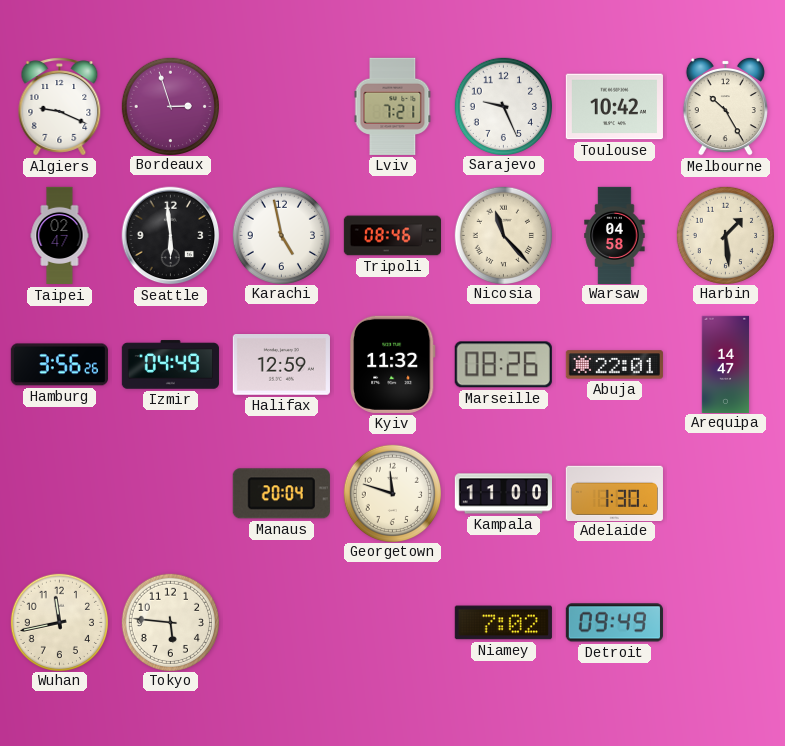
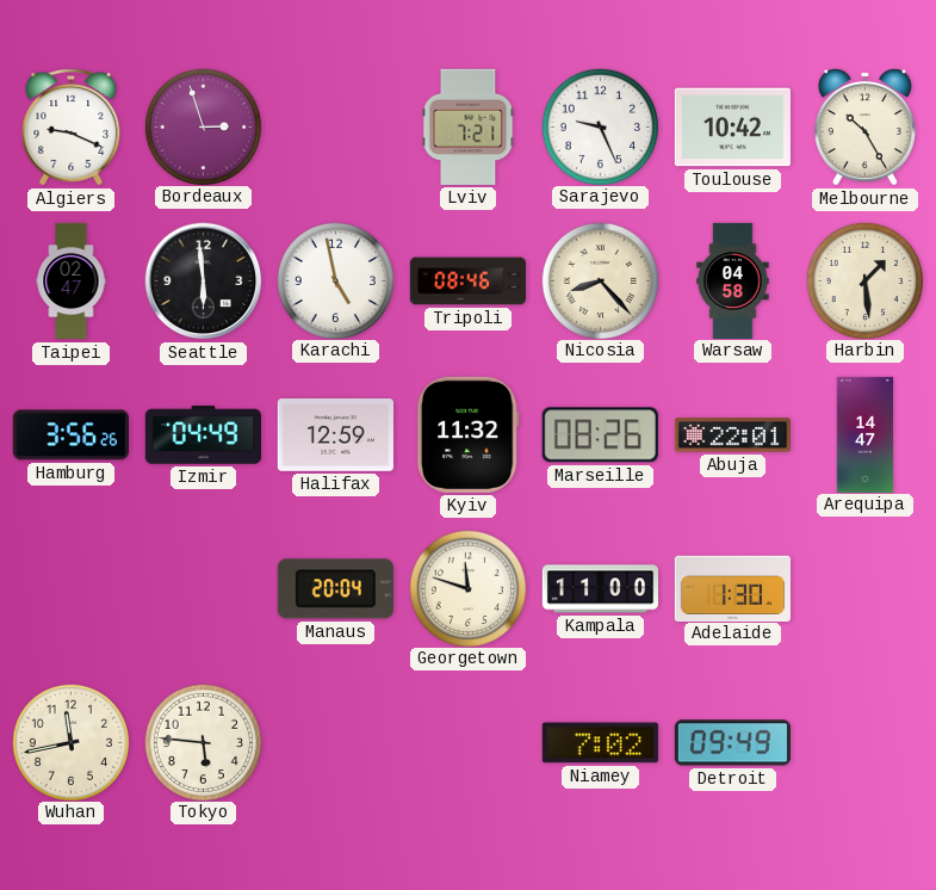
Nicosia: 11:23 -> 8:23 (600, 280)
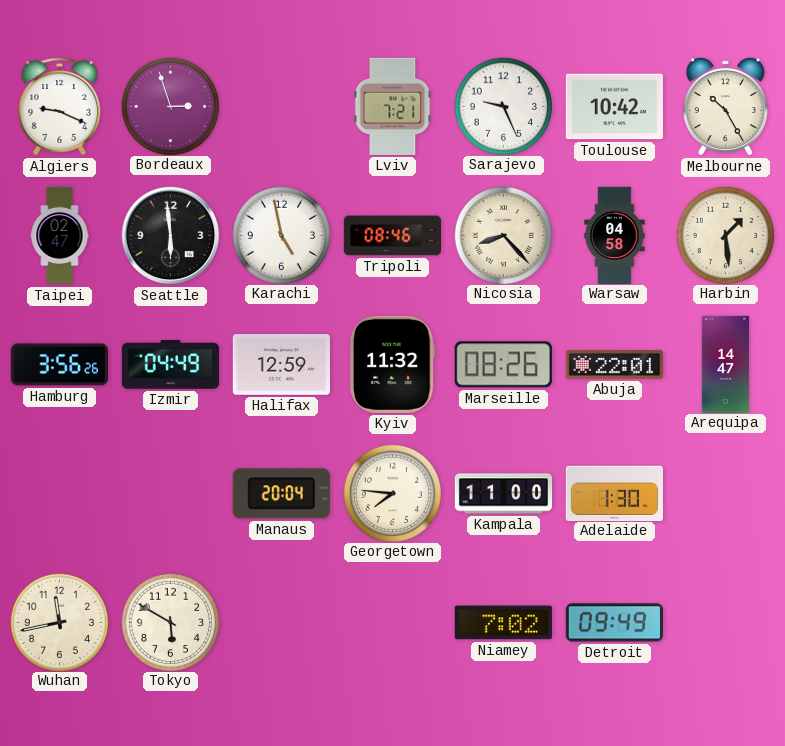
Georgetown: 11:48 -> 7:46 (392, 493)
Tokyo: 5:46 -> 5:50 (170, 622)
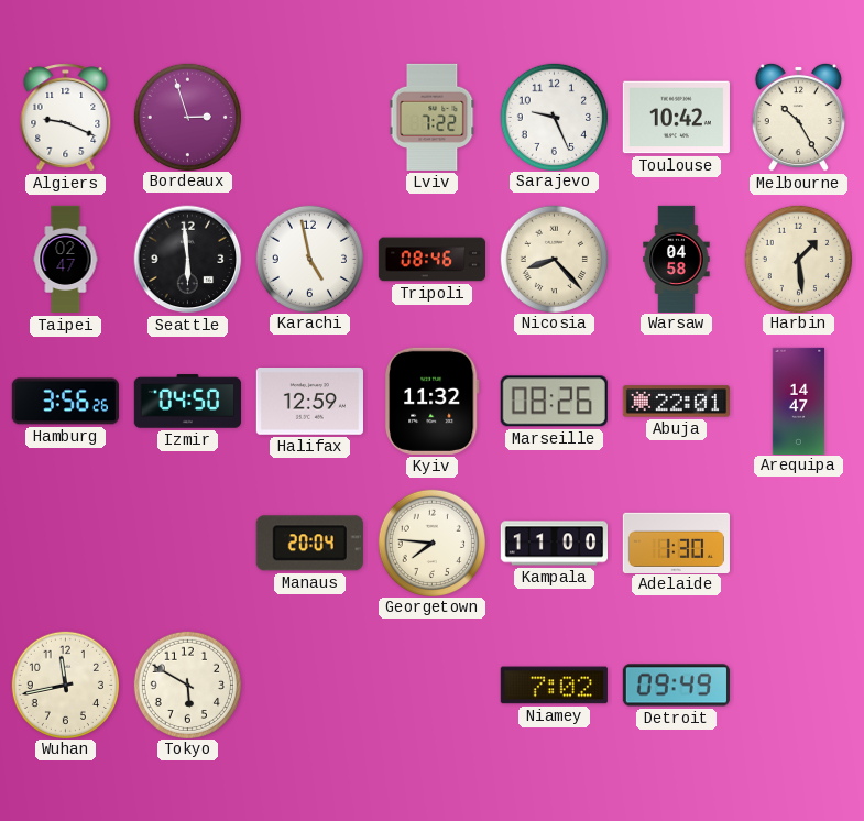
Lviv: 7:21 -> 7:22 (433, 117)
Izmir: 04:49 -> 04:50 (187, 402)
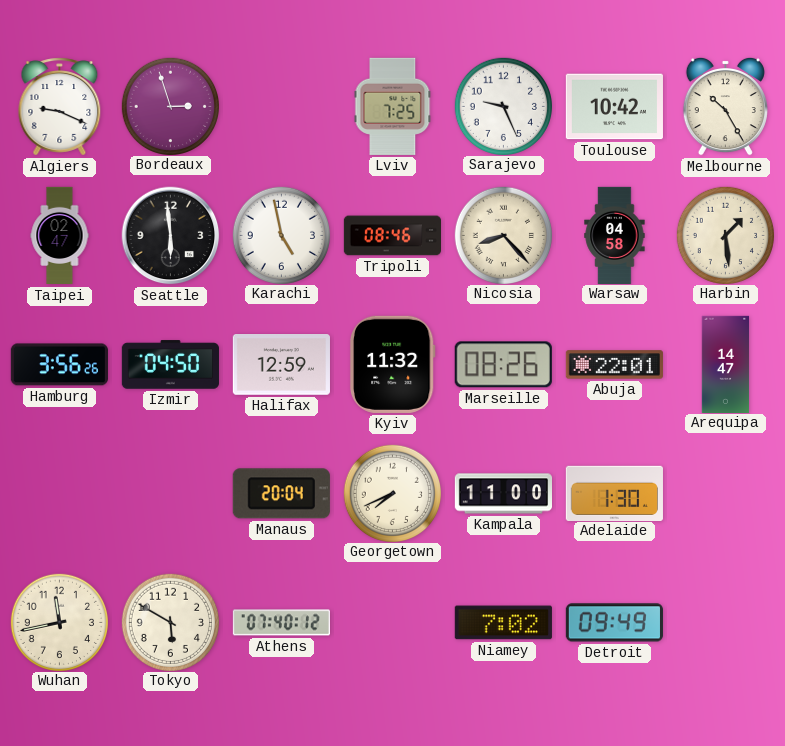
Lviv: 7:22 -> 7:25 (393, 106)
Georgetown: 7:46 -> 7:41 (392, 493)
Athens: none -> 07:40 (281, 623)
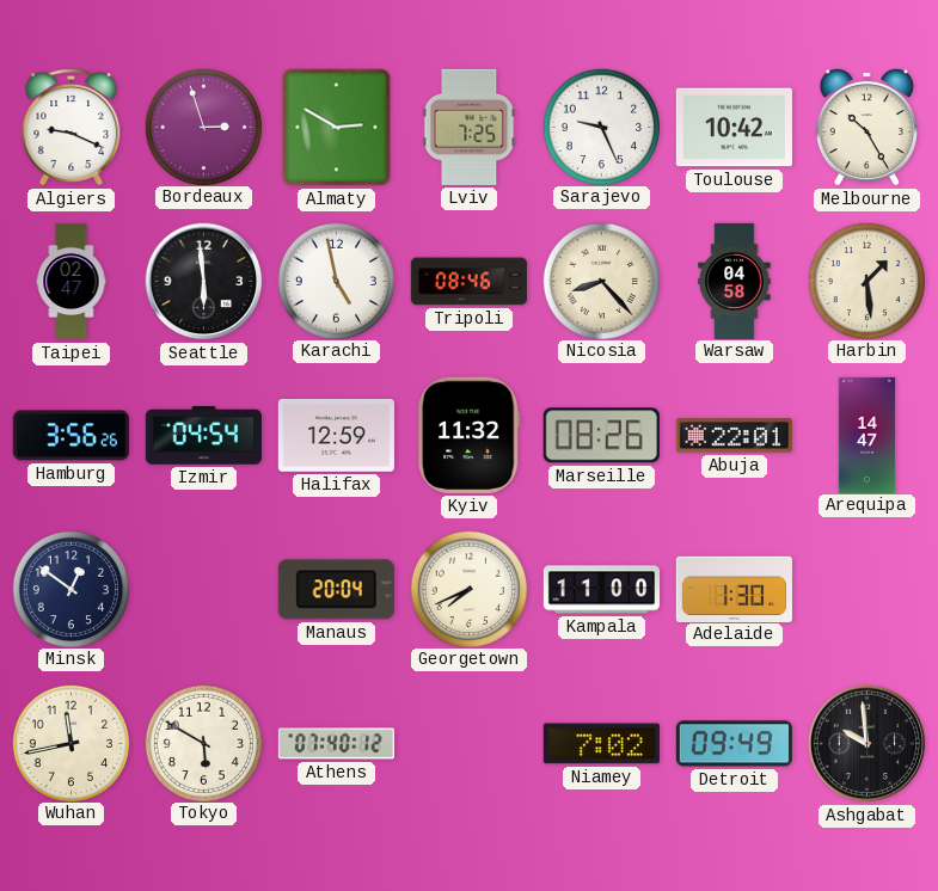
Almaty: none -> 2:50 (337, 128)
Izmir: 04:50 -> 04:54 (203, 436)
Minsk: none -> 12:51 (70, 589)
Ashgabat: none -> 9:59 (868, 744)
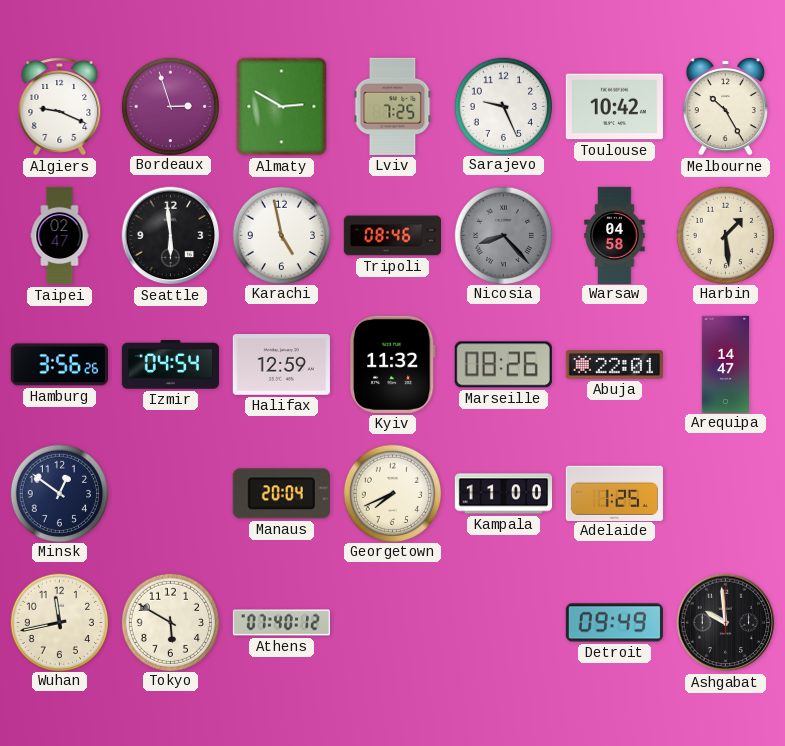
Nicosia dial: cream -> grey (503, 235)
Adelaide: 1:30 -> 1:25 (614, 493)
Niamey: 7:02 -> none (601, 744)
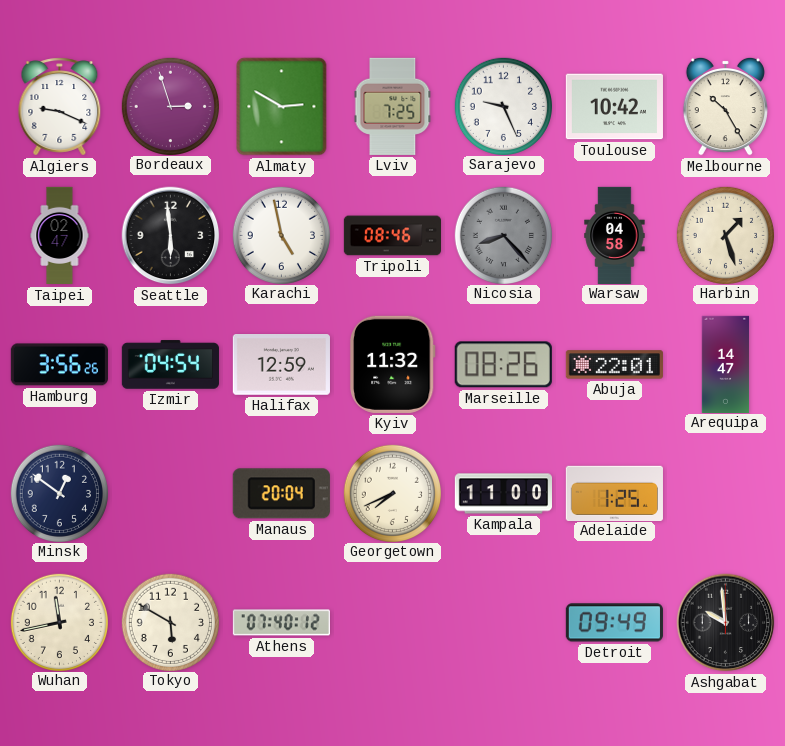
Harbin: 1:29 -> 1:27 (725, 235)
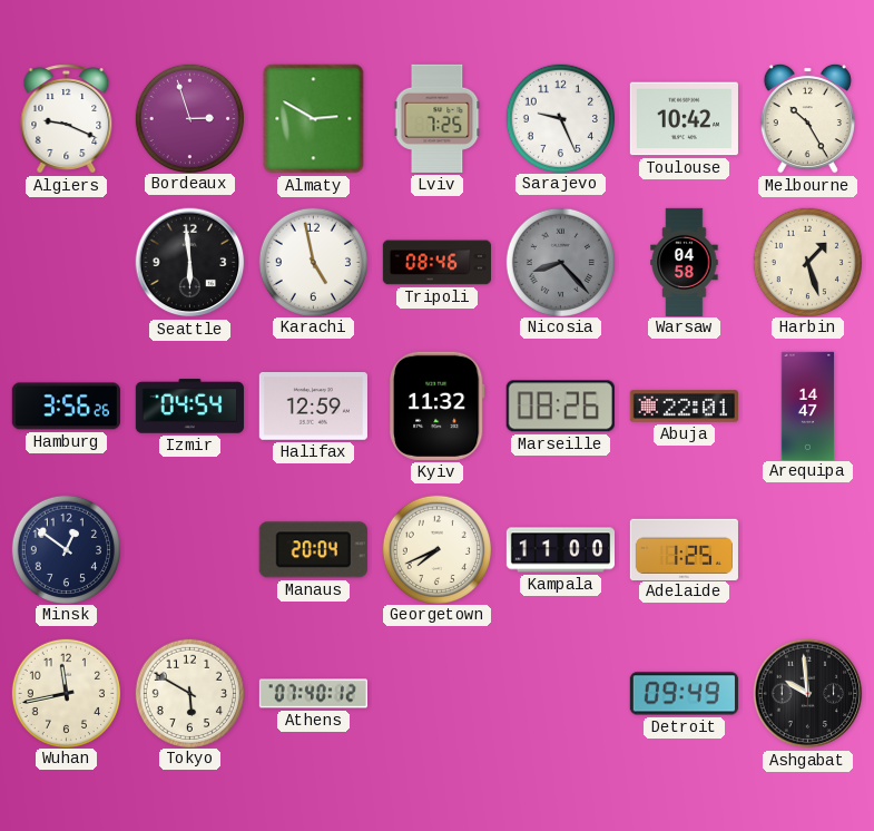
Taipei: 02:47 -> none (60, 236)
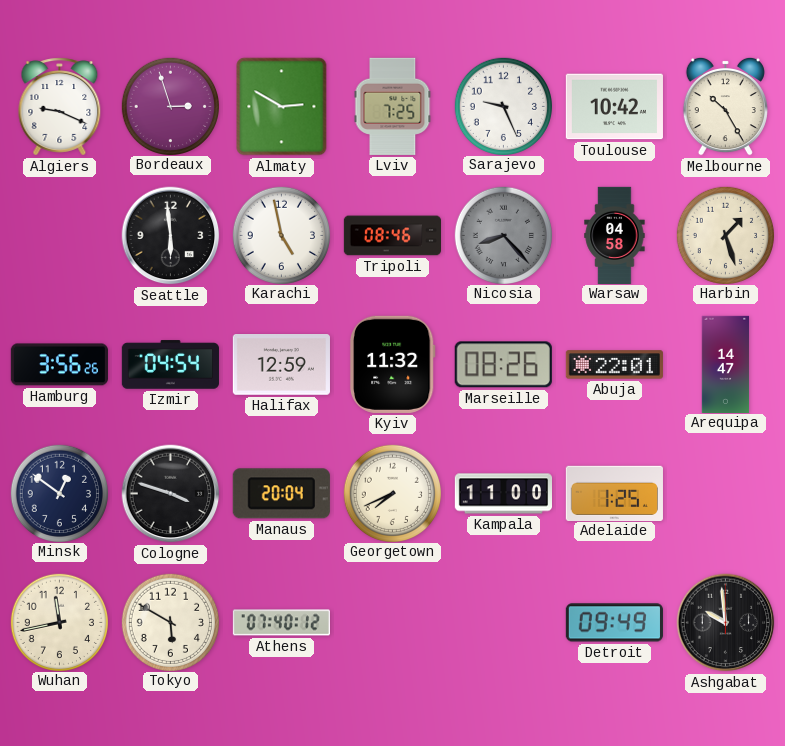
Cologne: none -> 3:48 (171, 494)
